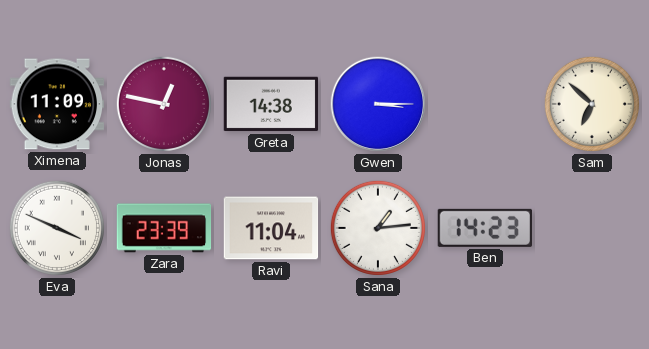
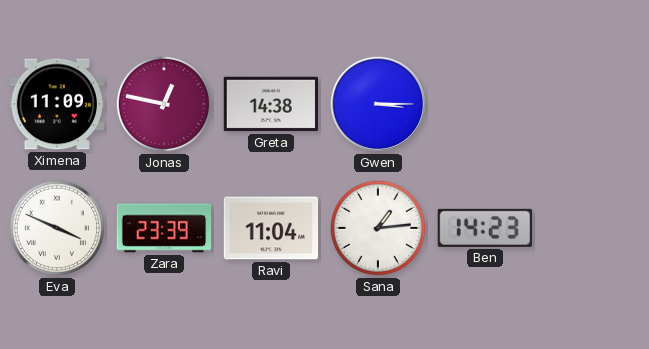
Sam: 6:52 -> none (592, 104)
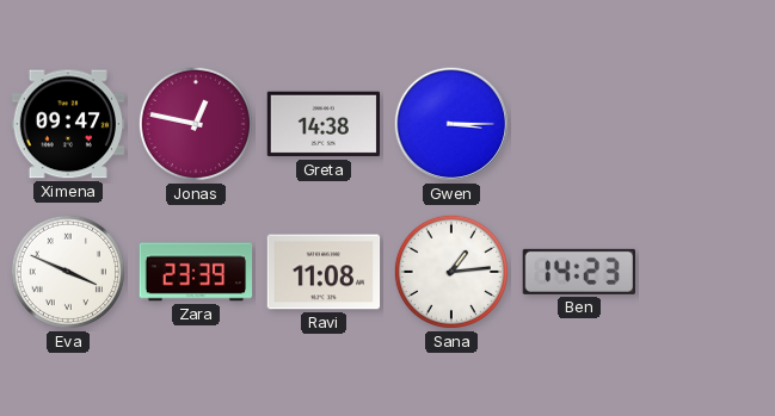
Ximena: 11:09 -> 09:47 (68, 124)
Ravi: 11:04 -> 11:08 (324, 272)
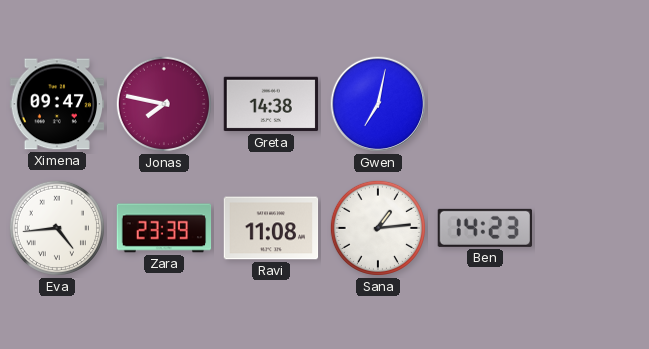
Jonas: 12:47 -> 7:47 (164, 104)
Gwen: 3:15 -> 7:02 (378, 104)
Eva: 3:49 -> 4:44 (57, 228)
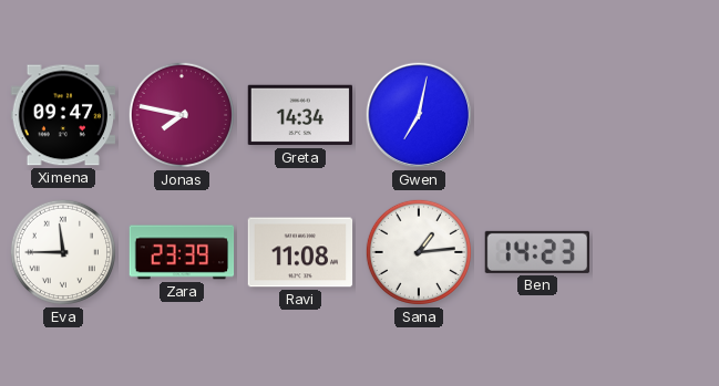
Greta: 14:38 -> 14:34 (300, 115)
Eva: 4:44 -> 11:45 (63, 252)
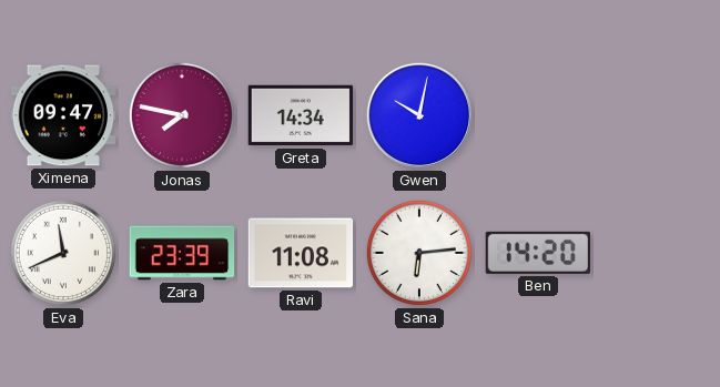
Gwen: 7:02 -> 10:02 (419, 115)
Eva: 11:45 -> 11:41 (63, 253)
Sana: 1:14 -> 6:14 (419, 253)
Ben: 14:23 -> 14:20 (537, 253)
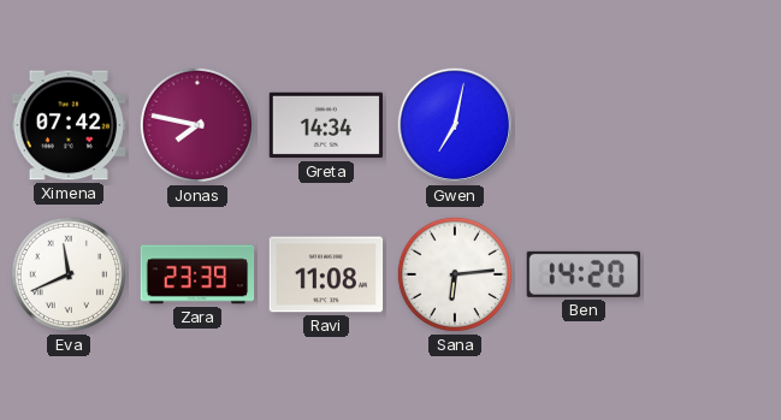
Ximena: 09:47 -> 07:42 (69, 125)
Gwen: 10:02 -> 7:02 (455, 125)
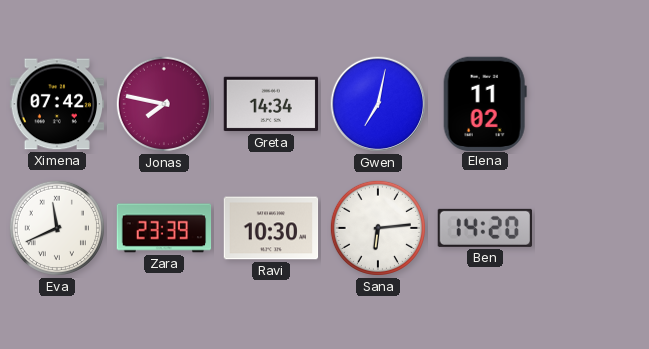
Elena: none -> 11:02 (485, 103)
Ravi: 11:08 -> 10:30 (271, 228)
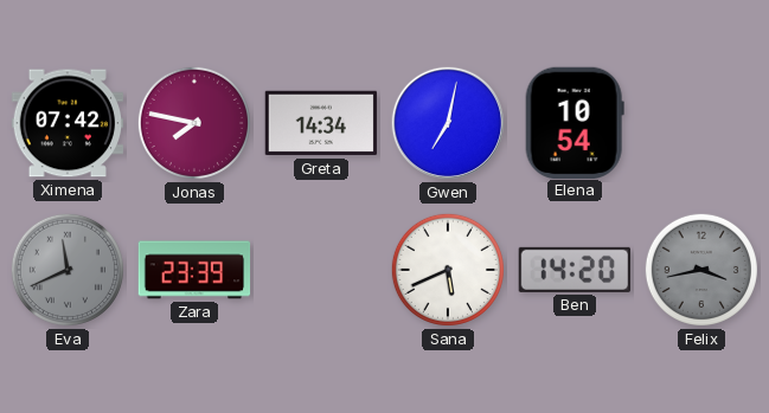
Elena: 11:02 -> 10:54 (575, 122)
Eva dial: white -> grey (68, 270)
Ravi: 10:30 -> none (271, 228)
Sana: 6:14 -> 5:41 (448, 270)
Felix: none -> 3:43 (701, 270)
